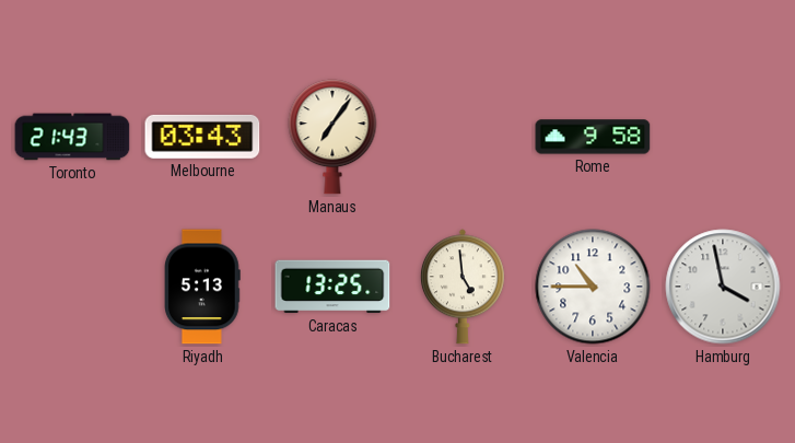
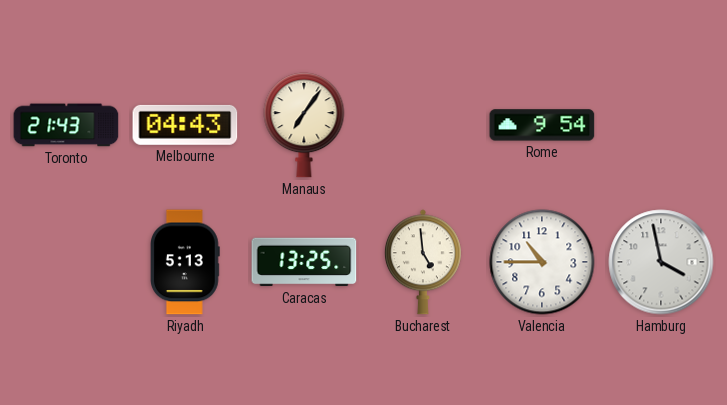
Melbourne: 03:43 -> 04:43 (185, 125)
Rome: 9:58 -> 9:54 (542, 125)
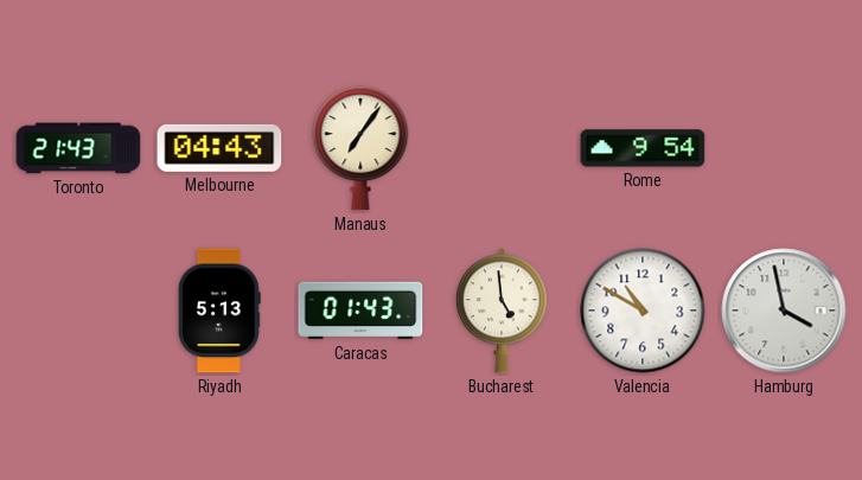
Caracas: 13:25 -> 01:43 (360, 311)
Valencia: 10:45 -> 10:50 (643, 311)
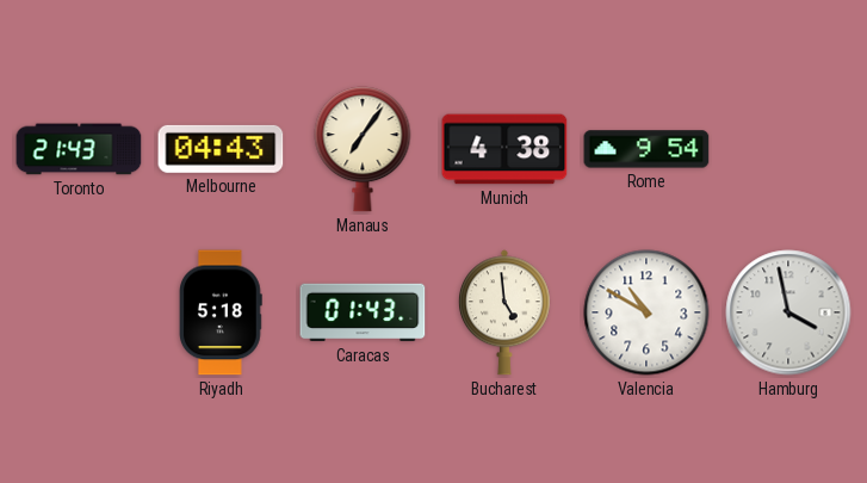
Munich: none -> 4:38 (504, 149)
Riyadh: 5:13 -> 5:18 (222, 312)
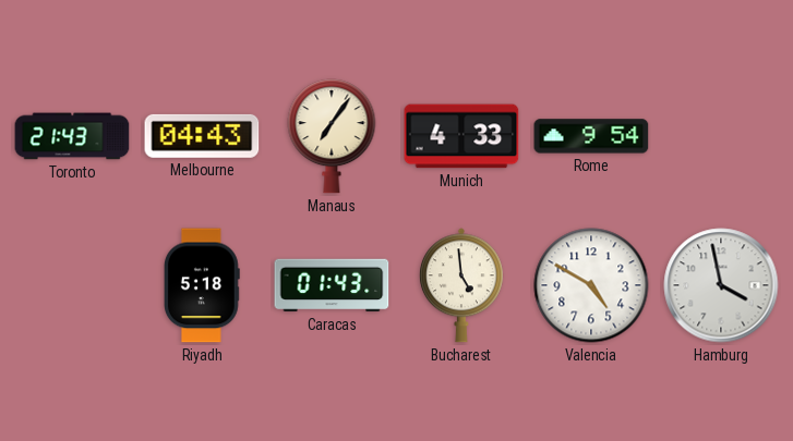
Munich: 4:38 -> 4:33 (461, 136)
Valencia: 10:50 -> 4:50 (591, 285)
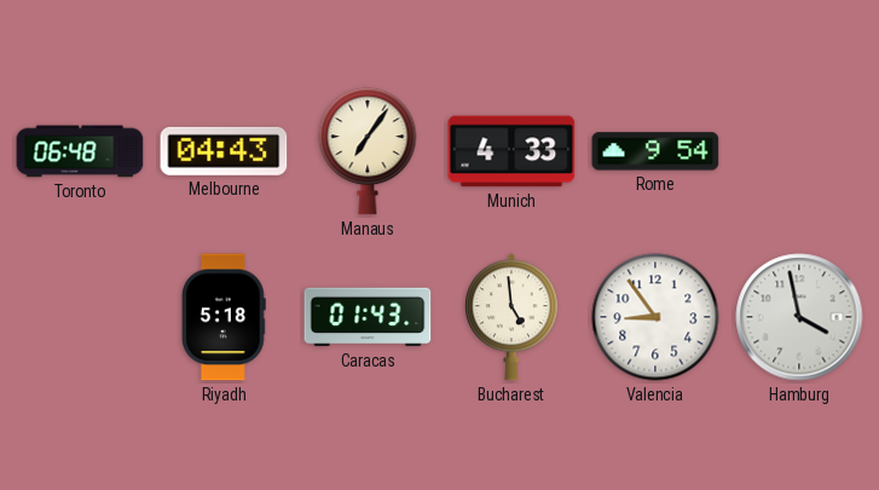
Toronto: 21:43 -> 06:48 (80, 151)
Valencia: 4:50 -> 8:54 (655, 317)
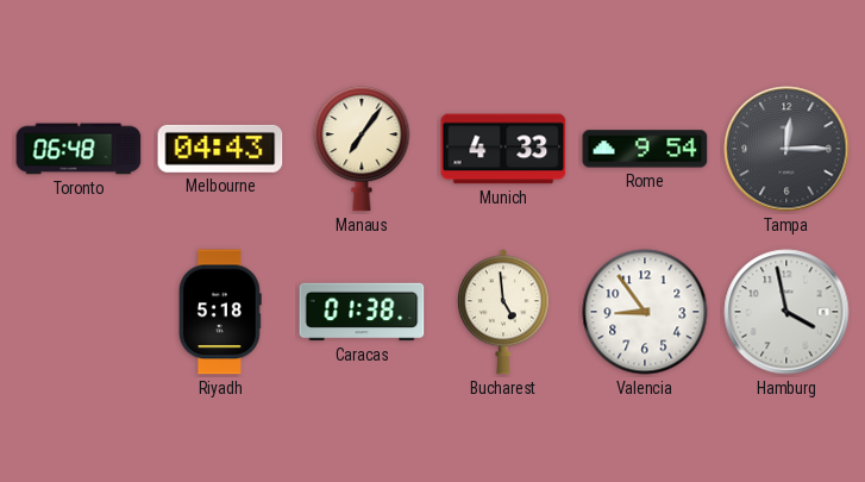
Tampa: none -> 12:15 (786, 149)
Caracas: 01:43 -> 01:38 (362, 312)
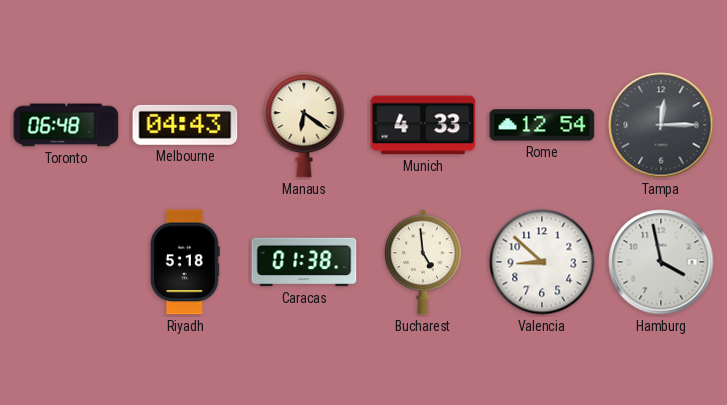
Manaus: 7:06 -> 6:21 (304, 125)
Rome: 9:54 -> 12:54 (542, 125)
Valencia: 8:54 -> 8:52 (542, 262)
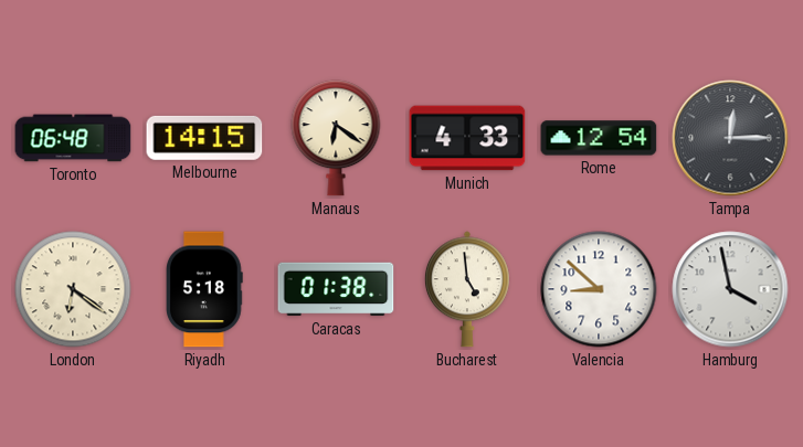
Melbourne: 04:43 -> 14:15 (204, 138)
London: none -> 6:21 (73, 289)
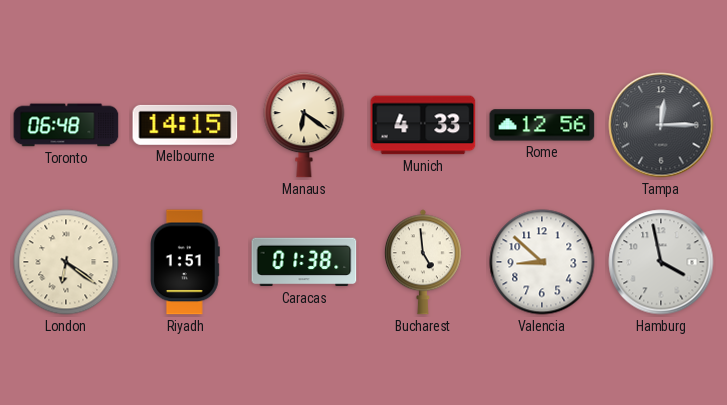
Rome: 12:54 -> 12:56 (542, 125)
Riyadh: 5:18 -> 1:51 (186, 262)
